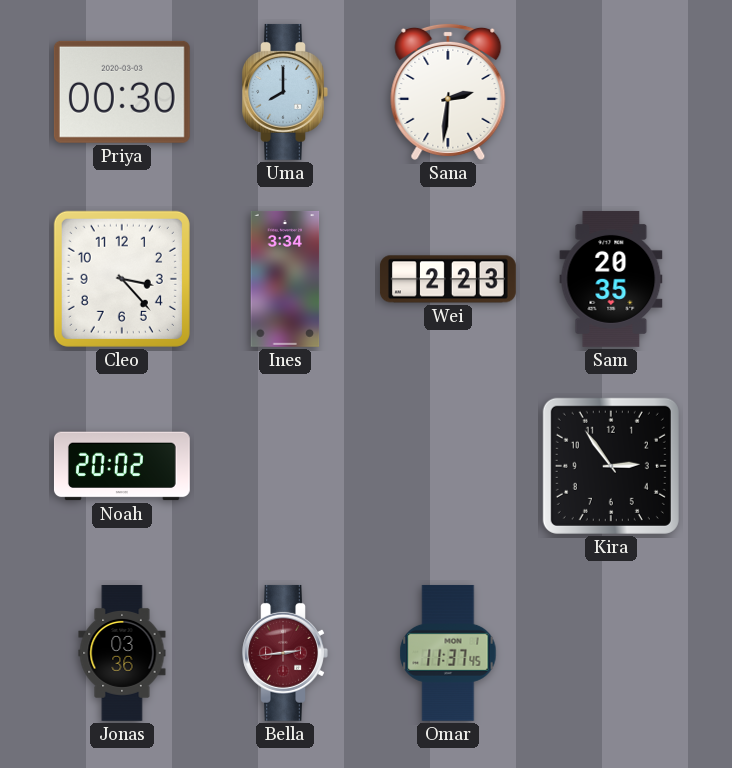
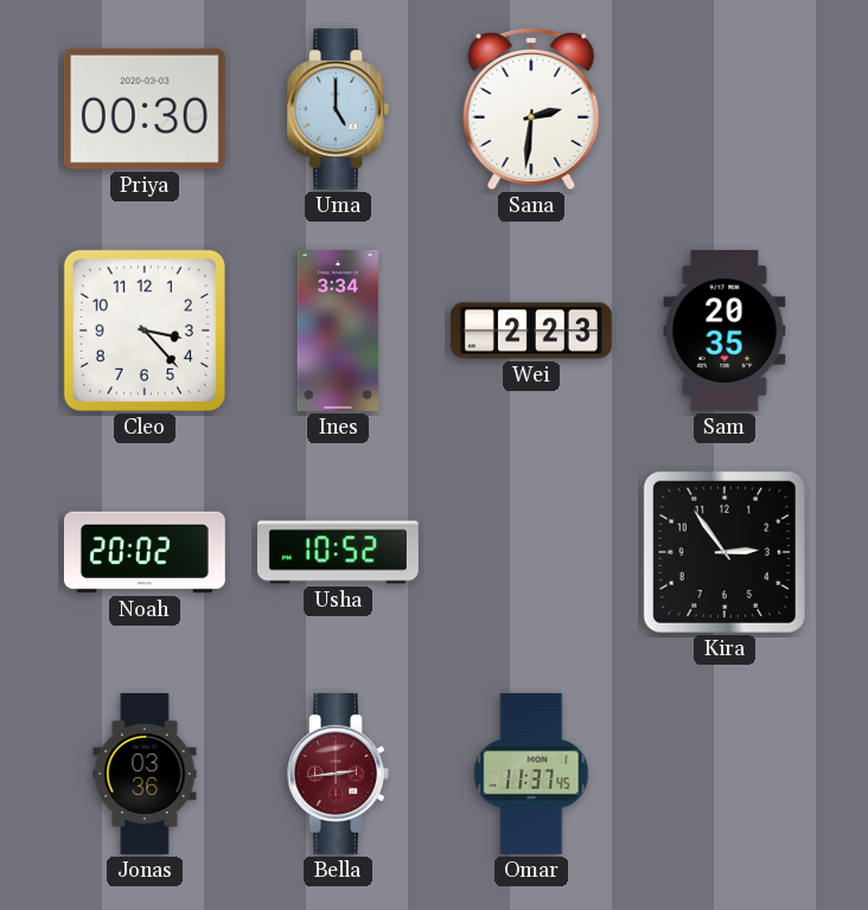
Uma: 8:00 -> 5:00 (338, 109)
Usha: none -> 10:52 (338, 552)
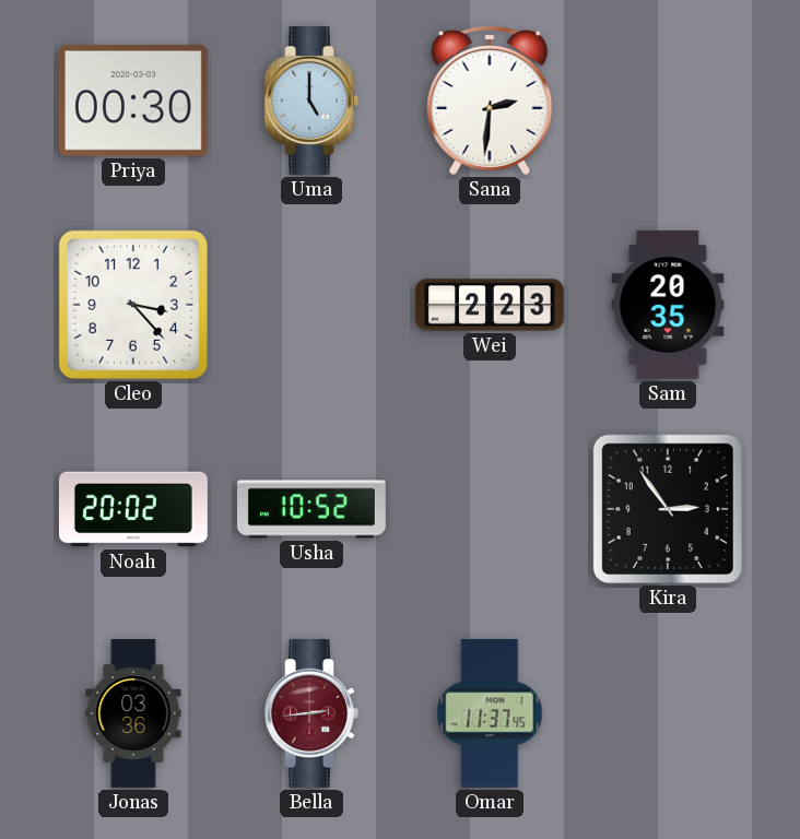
Ines: 3:34 -> none (338, 331)
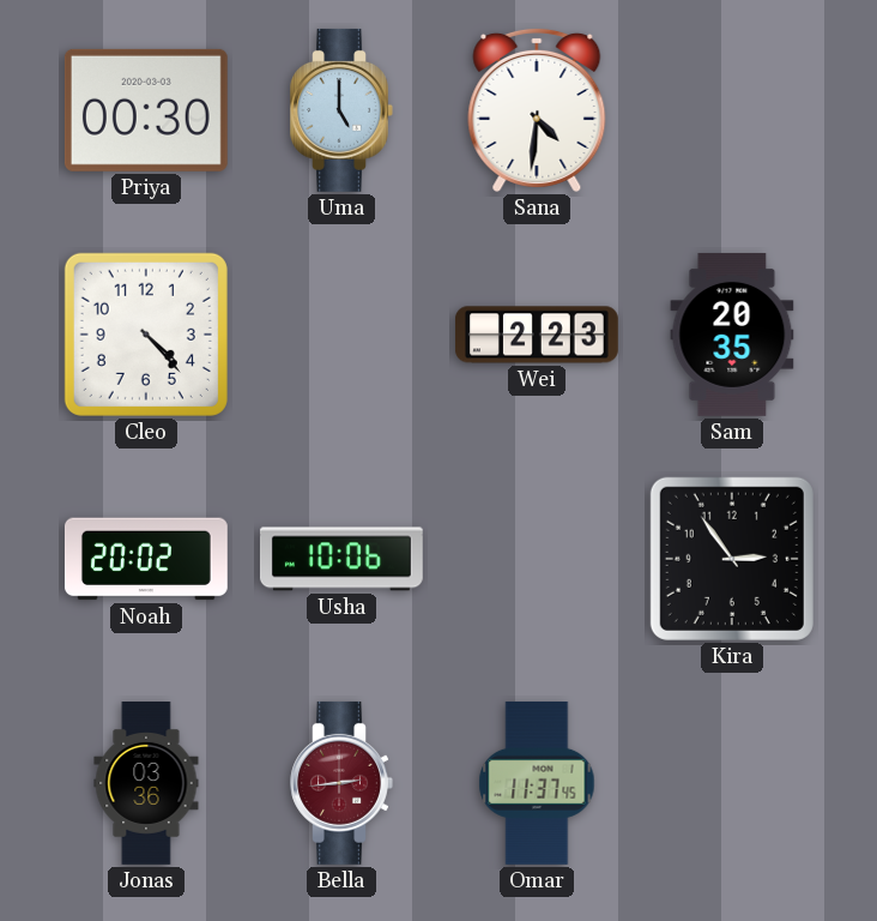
Sana: 2:31 -> 4:31 (537, 109)
Cleo: 3:23 -> 4:23 (146, 335)
Usha: 10:52 -> 10:06 (341, 559)
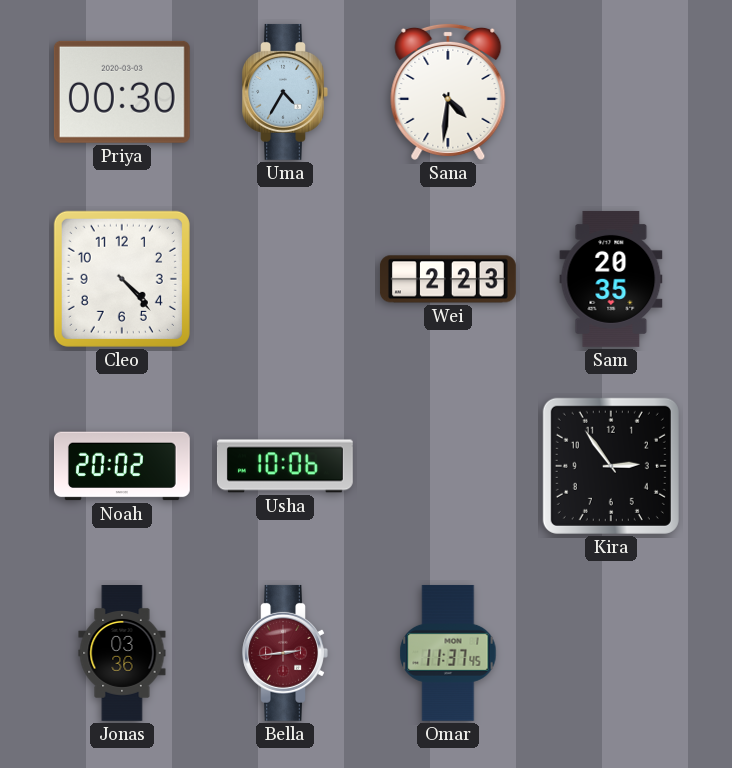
Uma: 5:00 -> 4:35 (285, 92)
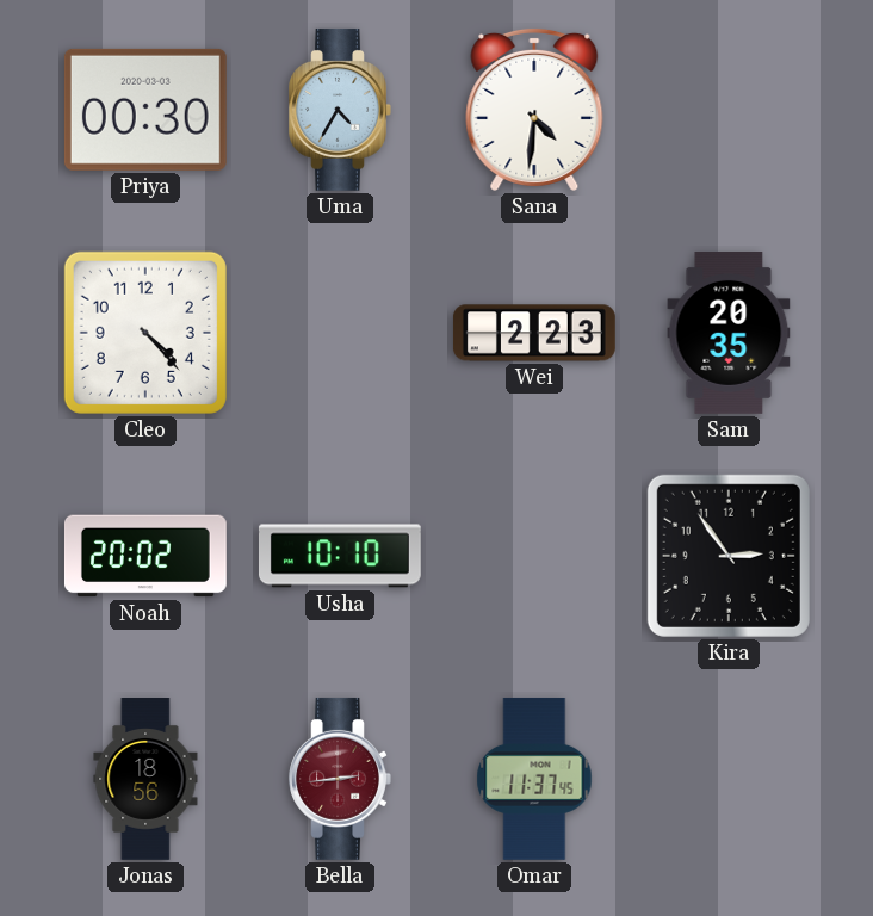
Usha: 10:06 -> 10:10 (340, 556)
Jonas: 03:36 -> 18:56 (145, 780)
